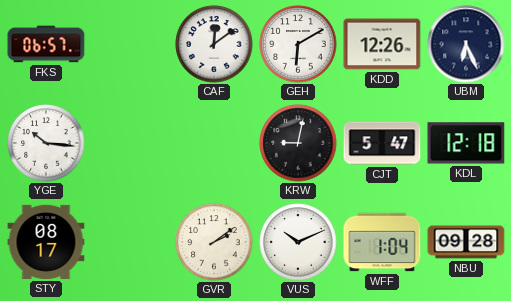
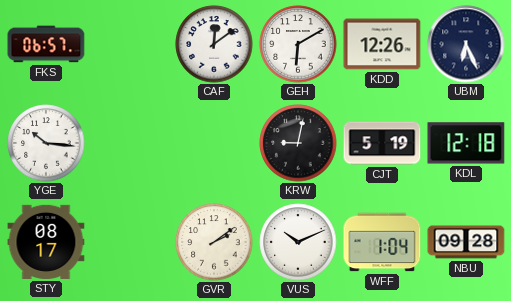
CJT: 5:47 -> 5:19 (382, 143)
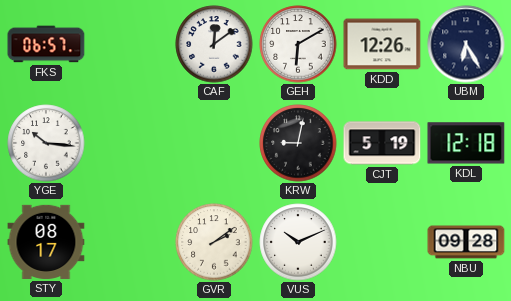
UBM: 6:26 -> 6:25 (466, 44)
WFF: 1:04 -> none (382, 242)
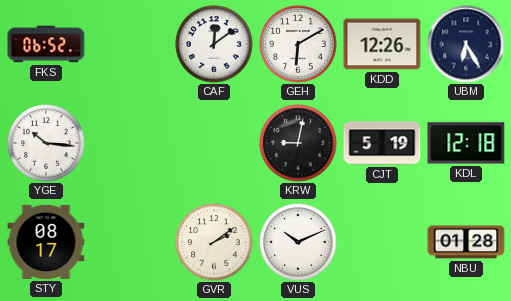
FKS: 06:57 -> 06:52 (46, 44)
NBU: 09:28 -> 01:28 (466, 242)
